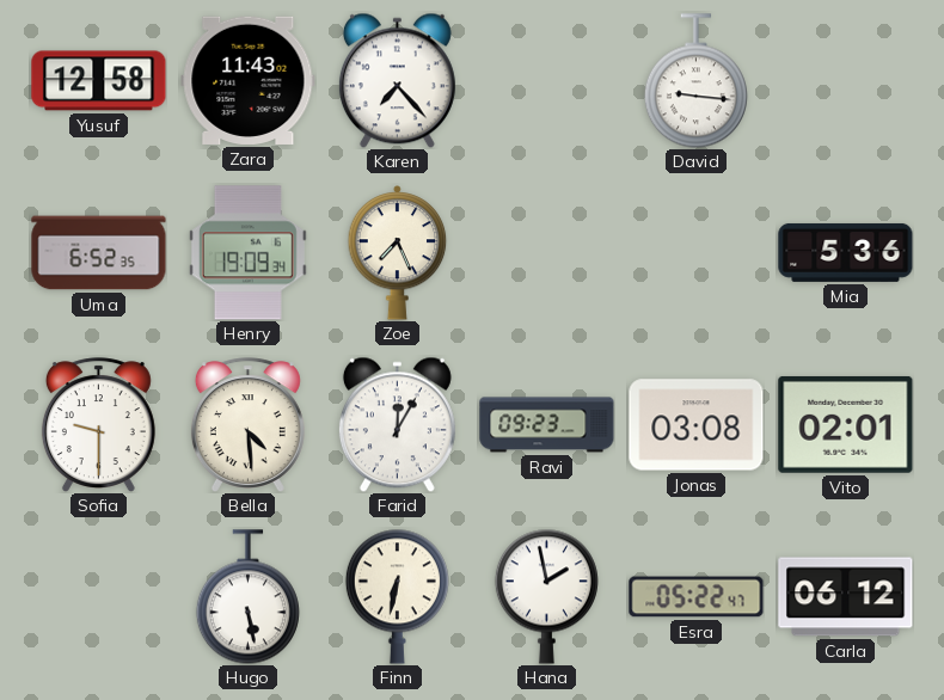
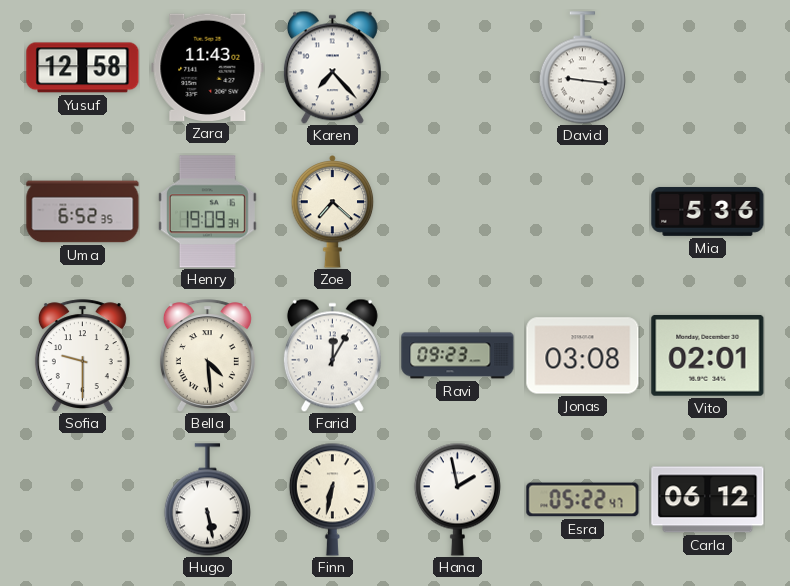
Zoe: 7:26 -> 7:22 (333, 211)
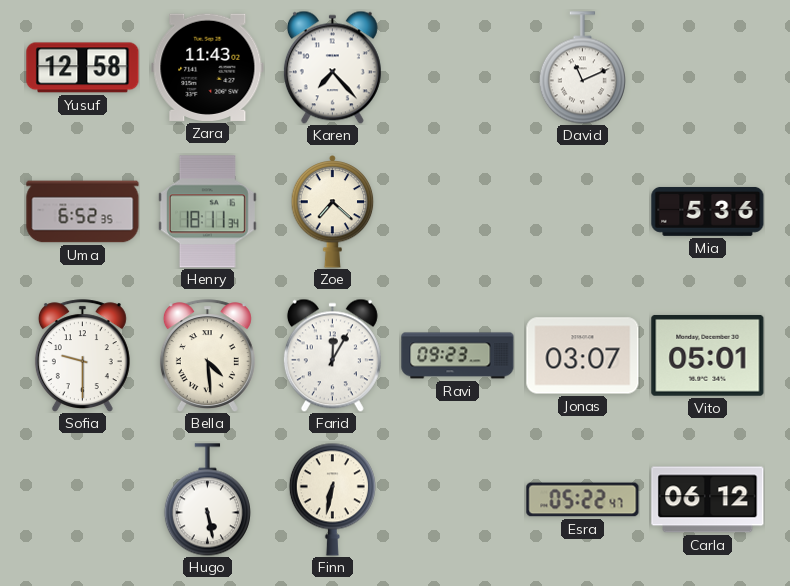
David: 9:16 -> 11:11 (582, 68)
Henry: 19:09 -> 18:11 (207, 212)
Jonas: 03:08 -> 03:07 (583, 356)
Vito: 02:01 -> 05:01 (708, 355)
Hana: 1:58 -> none (457, 499)
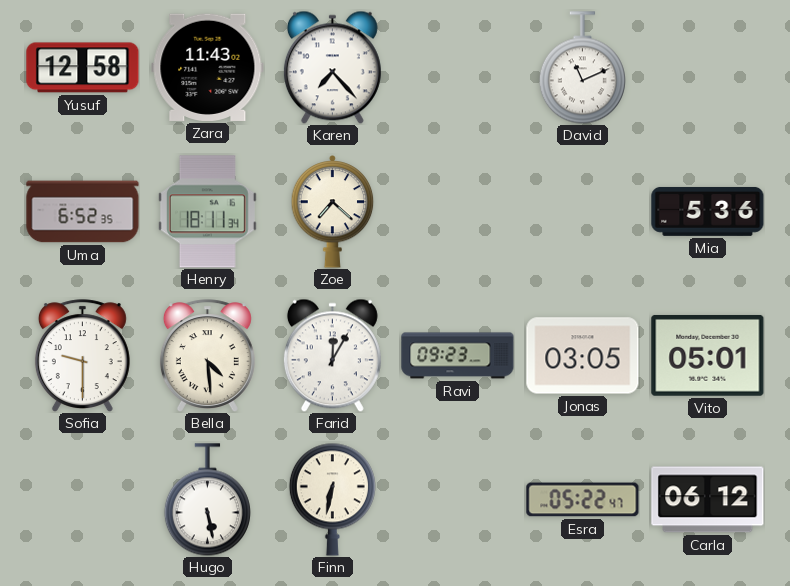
Jonas: 03:07 -> 03:05 (583, 356)
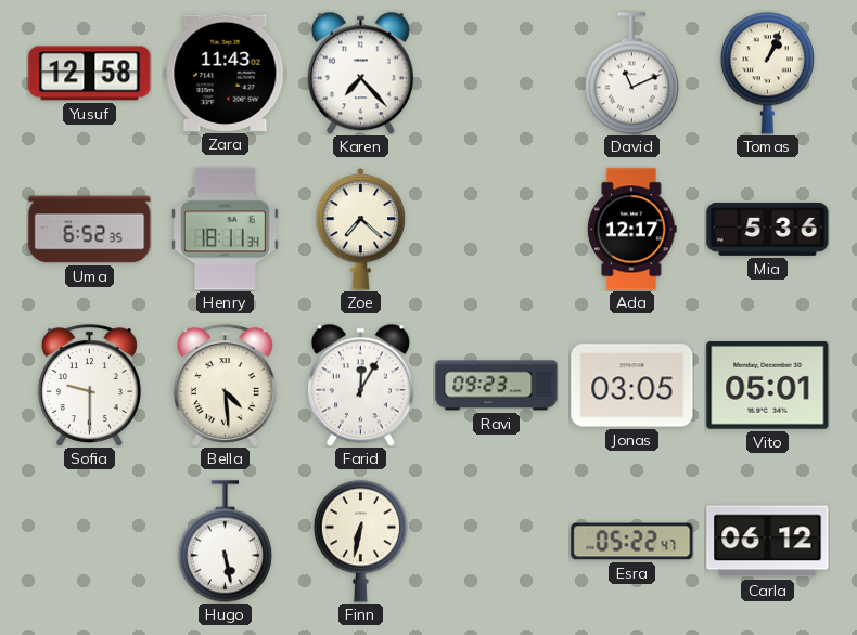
Tomas: none -> 1:04 (767, 73)
Ada: none -> 12:17 (632, 230)
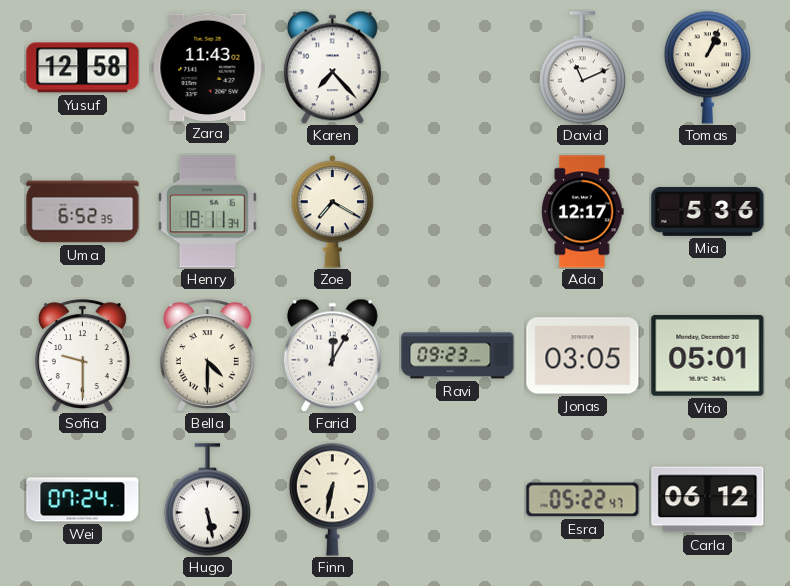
Zoe: 7:22 -> 7:20 (333, 211)
Bella: 4:29 -> 4:30 (207, 355)
Wei: none -> 07:24 (83, 500)
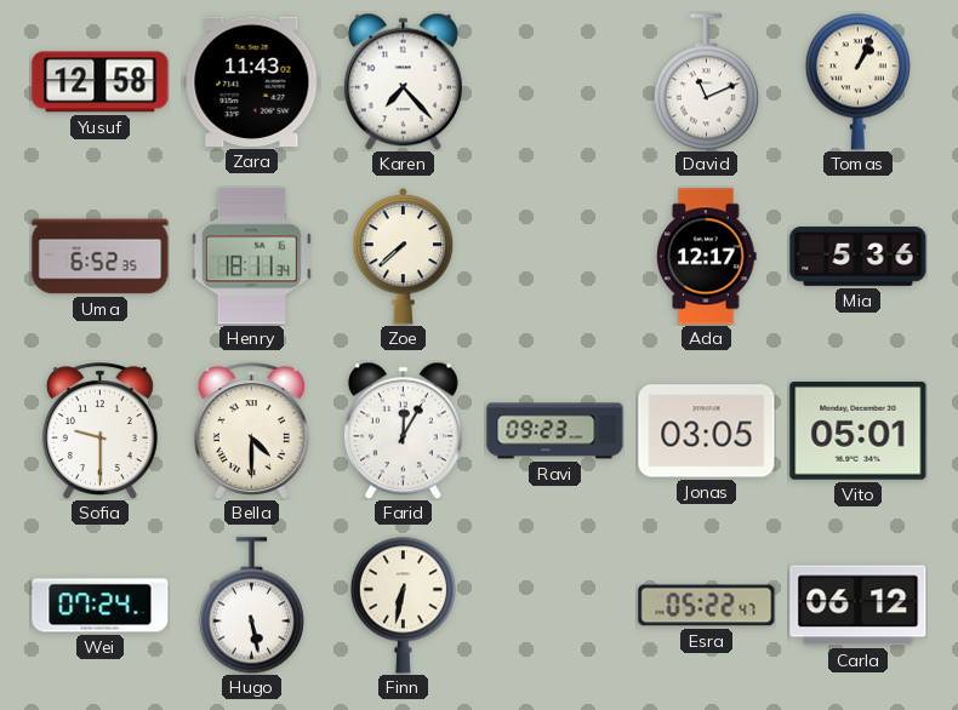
Zoe: 7:20 -> 7:38 (404, 256)
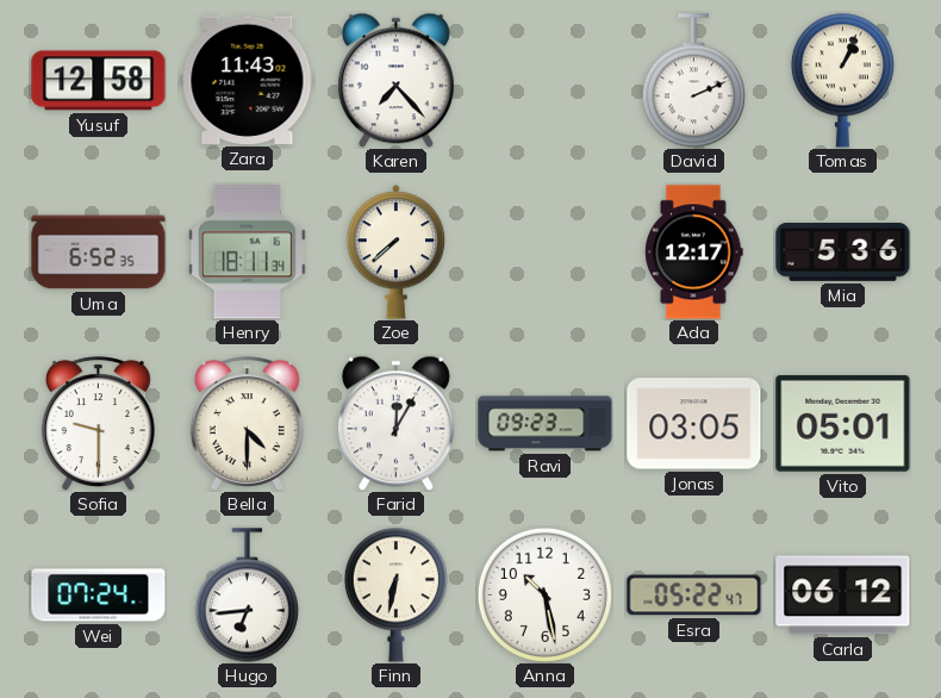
David: 11:11 -> 2:11 (693, 81)
Hugo: 5:28 -> 6:44 (247, 596)
Anna: none -> 10:28 (544, 594)
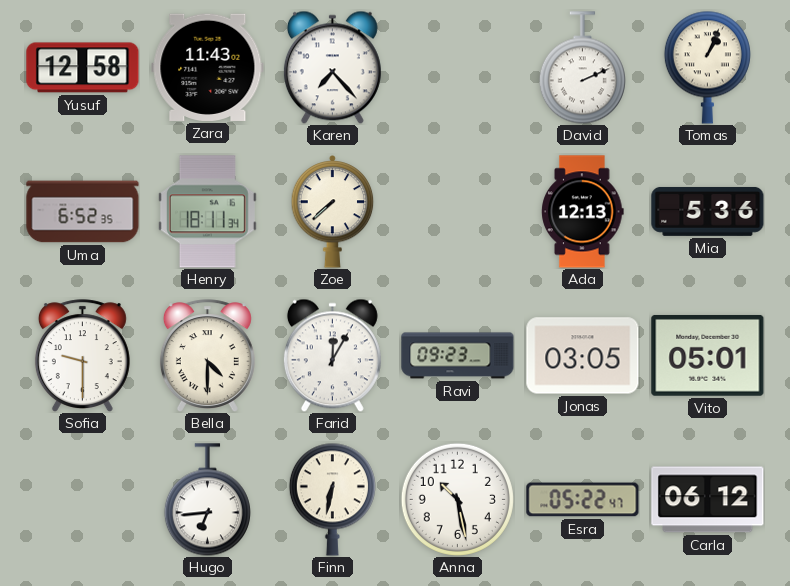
Ada: 12:17 -> 12:13 (583, 212)
Wei: 07:24 -> none (99, 596)
